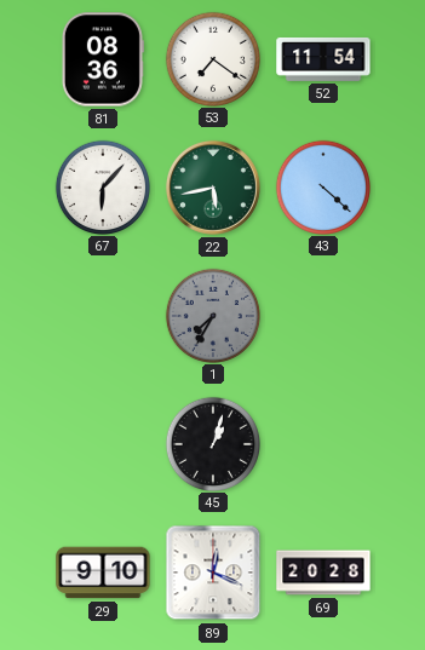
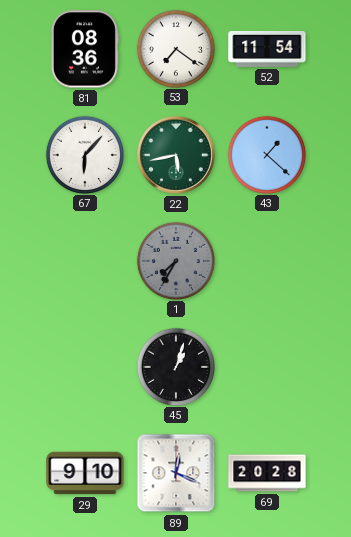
43: 4:22 -> 1:22 (266, 154)
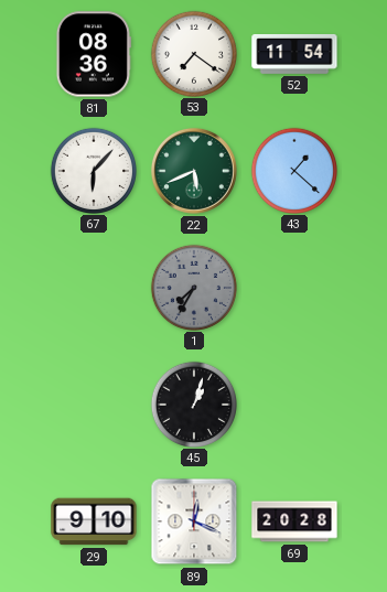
22: 5:43 -> 5:41 (194, 171)
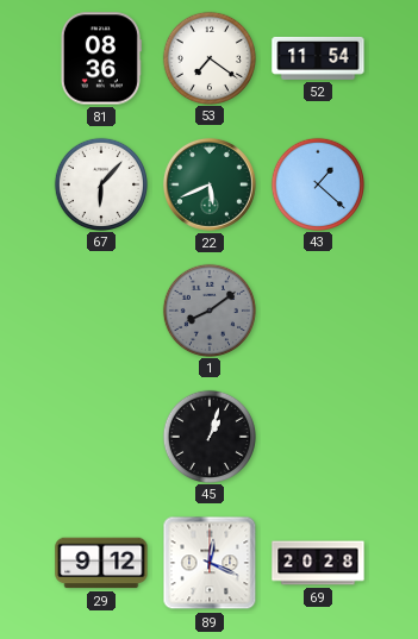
1: 7:35 -> 8:09 (208, 309)
29: 9:10 -> 9:12 (101, 563)
